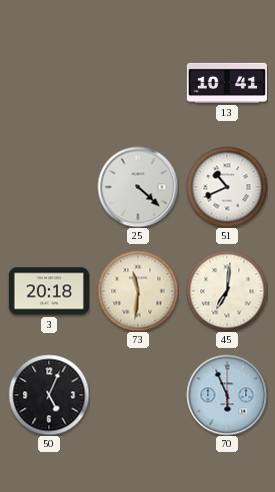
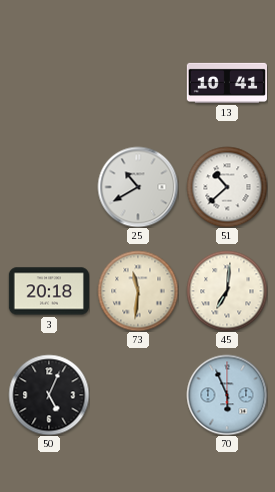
25: 4:22 -> 10:40 (138, 187)
51: 10:41 -> 10:38 (227, 187)
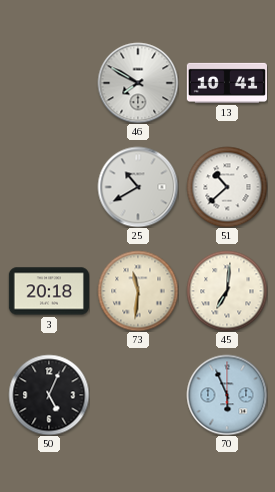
46: none -> 7:50 (138, 83)
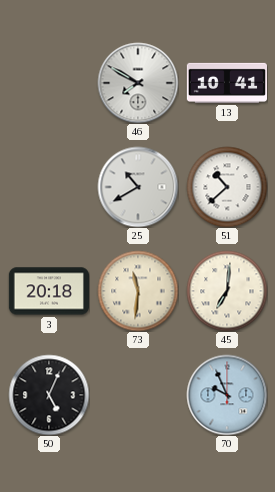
70: 5:56 -> 9:56 (227, 395)
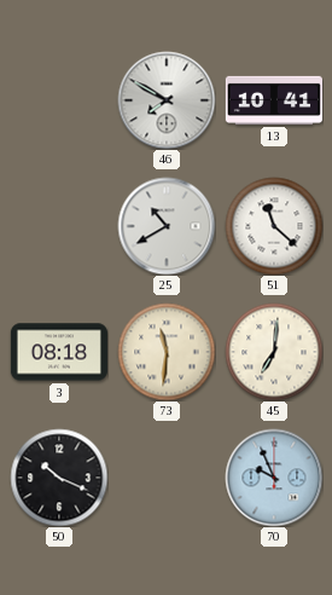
51: 10:38 -> 11:22 (274, 226)
3: 20:18 -> 08:18 (58, 352)
50: 5:04 -> 10:19 (59, 478)
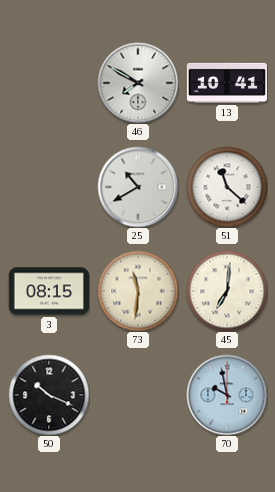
3: 08:18 -> 08:15 (48, 291)
70: 9:56 -> 9:58 (227, 395)
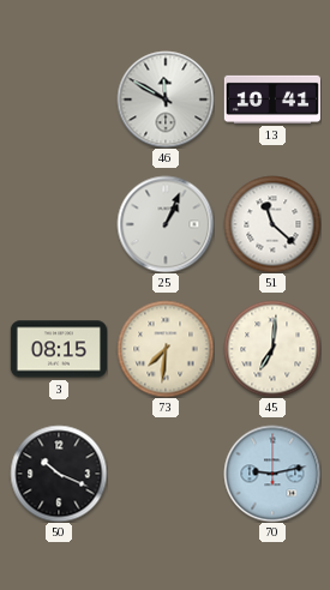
46: 7:50 -> 11:50 (166, 100)
25: 10:40 -> 1:04 (166, 224)
73: 11:31 -> 7:31 (166, 349)
70: 9:58 -> 9:13 (272, 474)
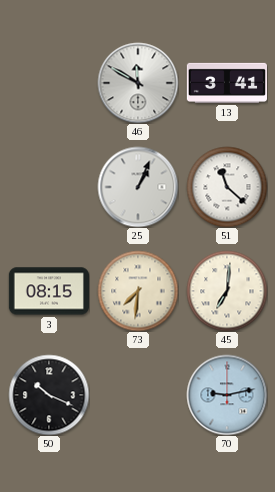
13: 10:41 -> 3:41 (226, 83)
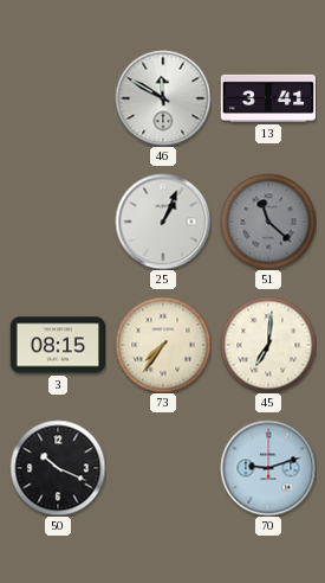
51 dial: white -> grey (268, 222)
73: 7:31 -> 7:36 (163, 345)
70: 9:13 -> 9:12 (268, 468)
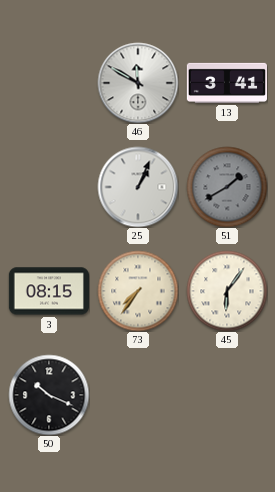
51: 11:22 -> 1:40 (227, 187)
45: 7:01 -> 6:06 (227, 291)
70: 9:12 -> none (268, 468)
